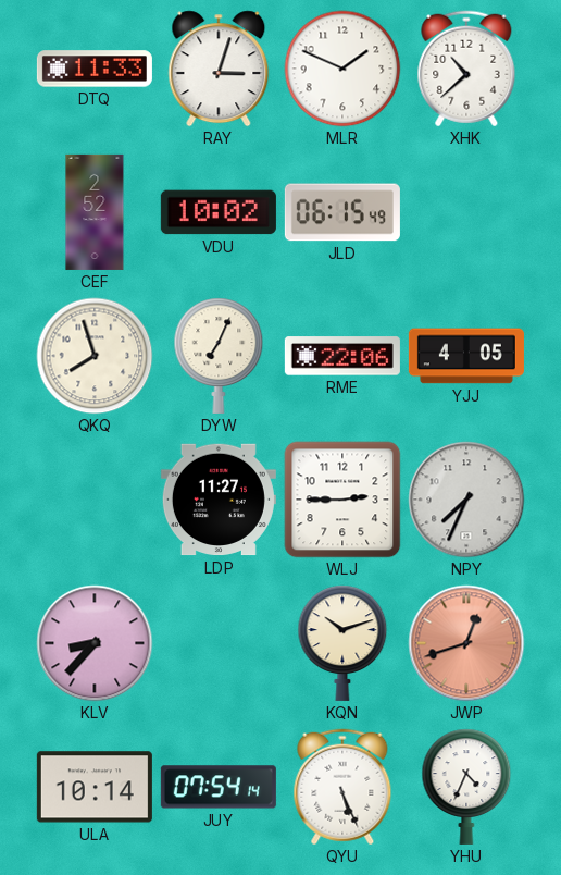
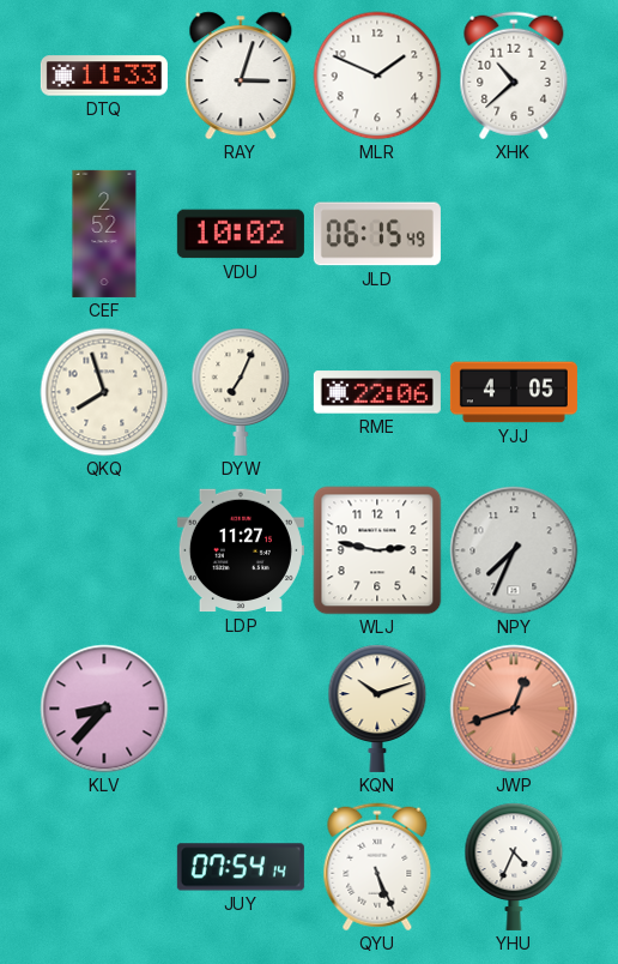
WLJ: 2:45 -> 2:47 (377, 550)
ULA: 10:14 -> none (95, 787)
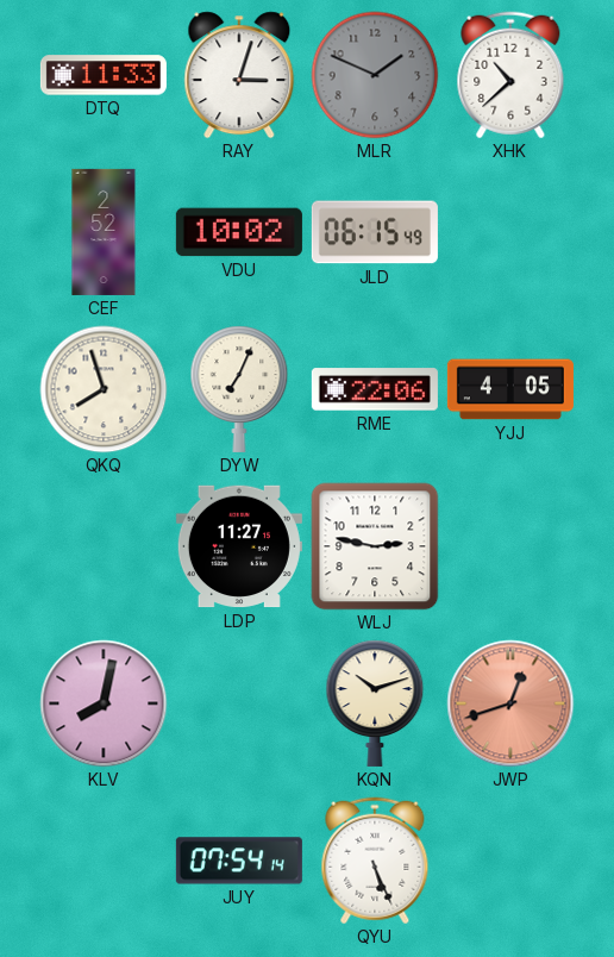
MLR dial: white -> grey (375, 75)
NPY: 7:34 -> none (514, 550)
KLV: 8:37 -> 8:02 (104, 703)
YHU: 4:34 -> none (514, 867)
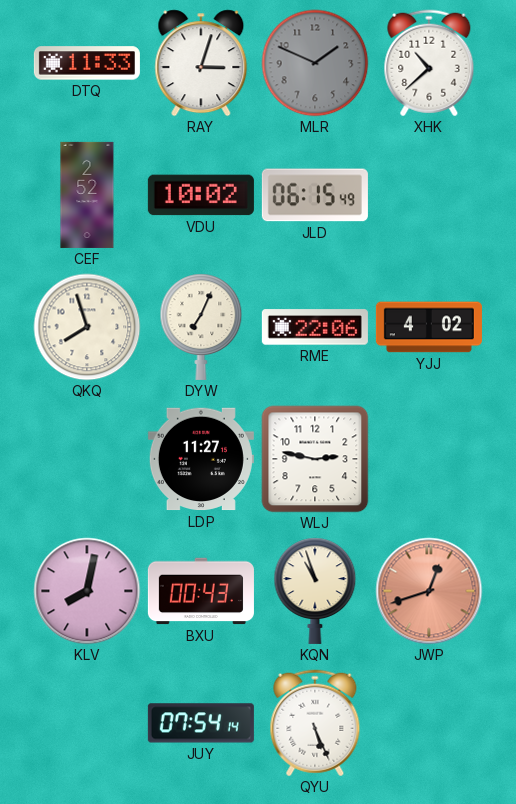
YJJ: 4:05 -> 4:02 (429, 327)
BXU: none -> 00:43 (201, 591)
KQN: 10:12 -> 10:57 (315, 591)
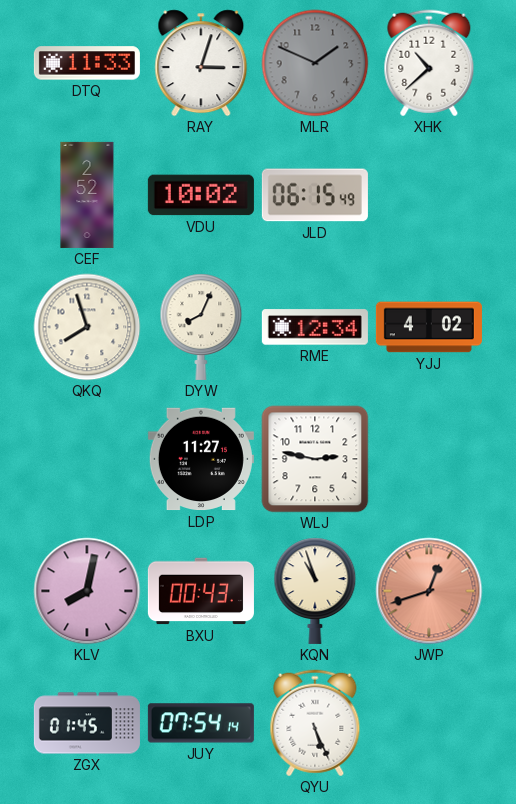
DYW: 7:04 -> 8:04 (201, 327)
RME: 22:06 -> 12:34 (315, 327)
ZGX: none -> 01:45 (87, 723)
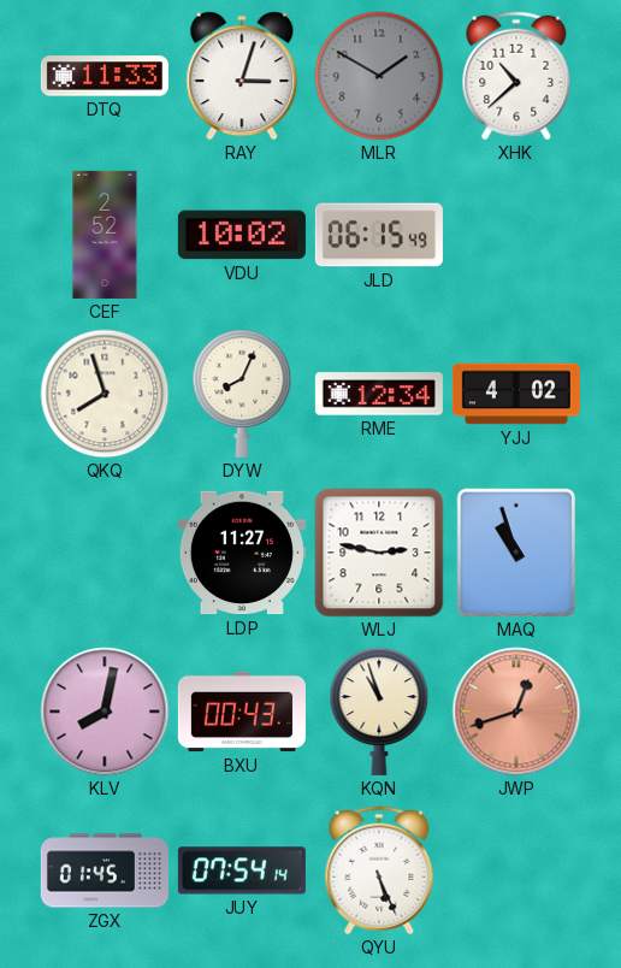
MLR: 1:49 -> 1:50 (379, 76)
MAQ: none -> 10:57 (516, 553)
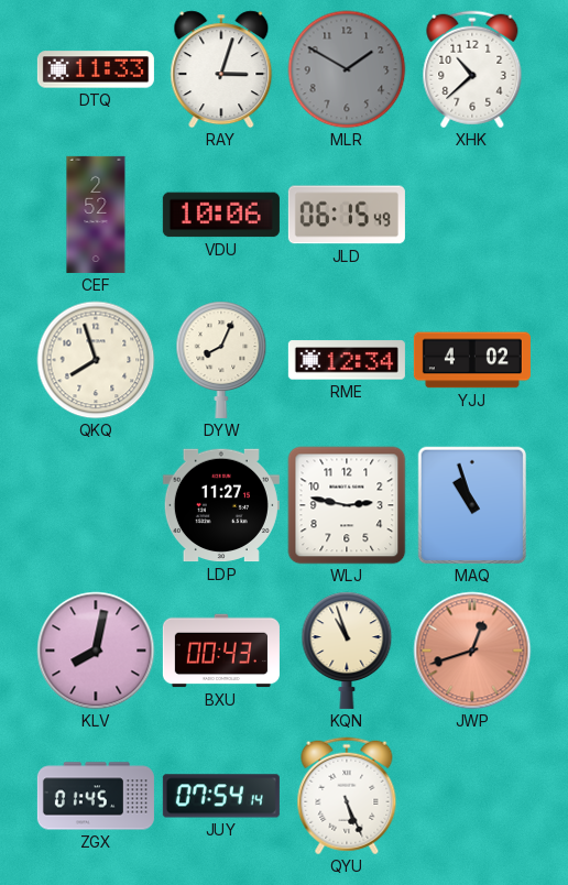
VDU: 10:02 -> 10:06 (221, 215)
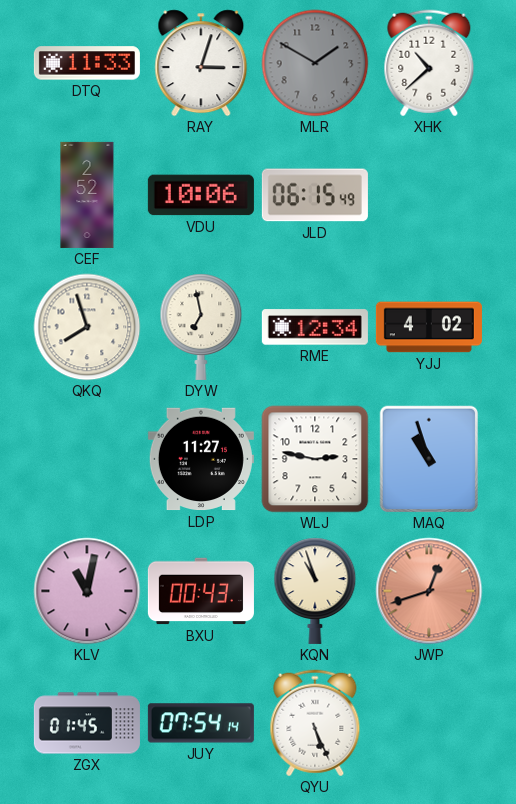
DYW: 8:04 -> 6:58 (201, 327)
KLV: 8:02 -> 11:02 (87, 591)
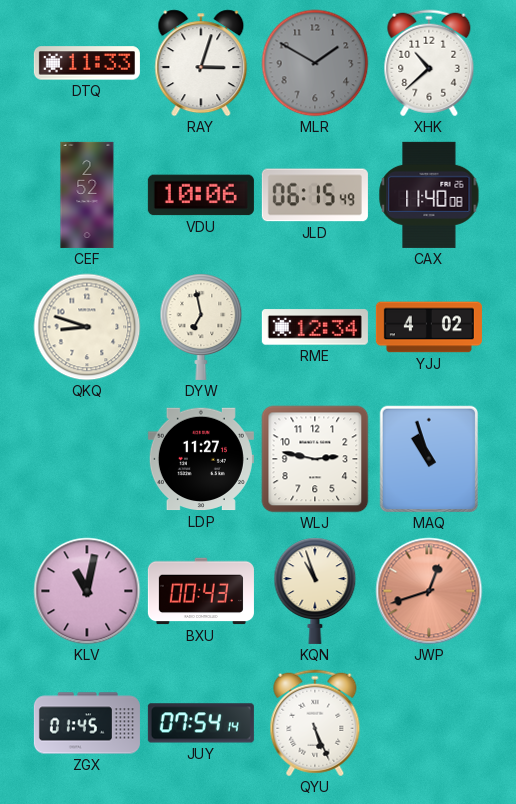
CAX: none -> 11:40 (429, 195)
QKQ: 7:57 -> 8:48 (87, 327)
